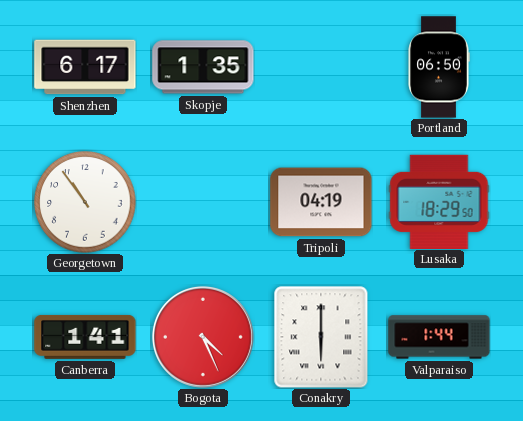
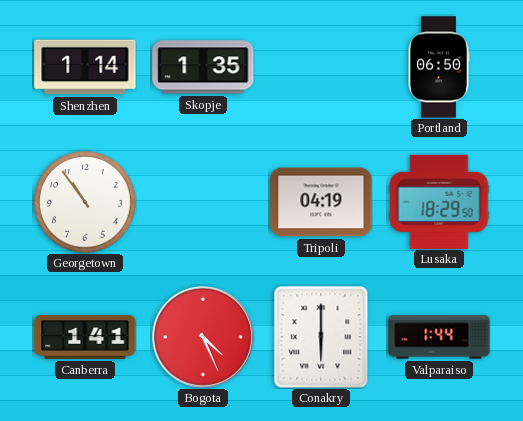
Shenzhen: 6:17 -> 1:14 (85, 67)
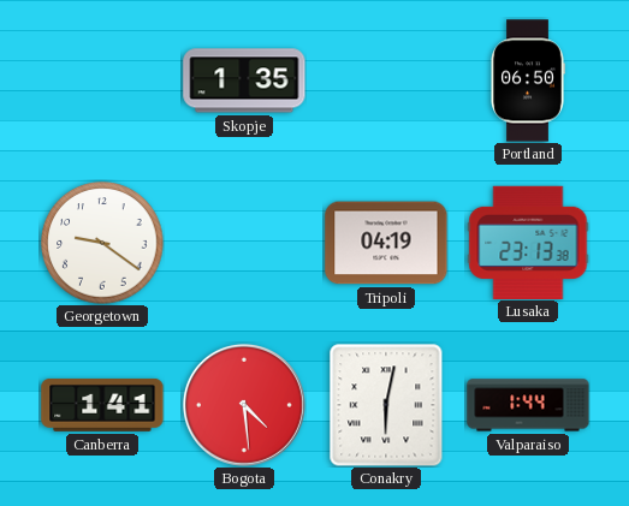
Shenzhen: 1:14 -> none (85, 67)
Georgetown: 10:54 -> 9:21 (102, 243)
Lusaka: 18:29 -> 23:13 (528, 242)
Bogota: 4:26 -> 4:29 (244, 405)
Conakry: 6:00 -> 6:02 (386, 405)
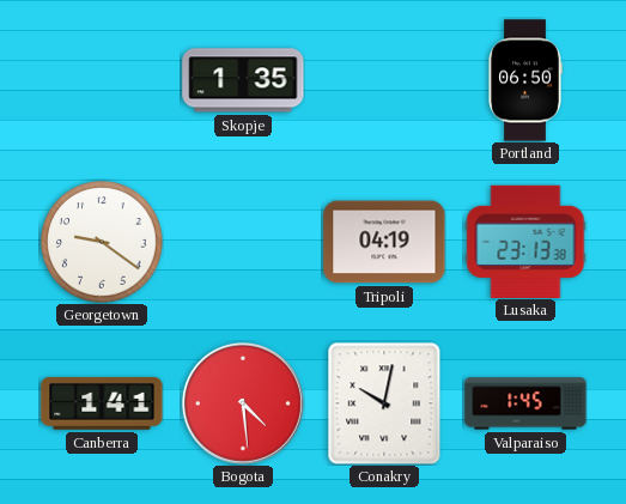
Conakry: 6:02 -> 10:02 (384, 403)
Valparaiso: 1:44 -> 1:45 (525, 403)
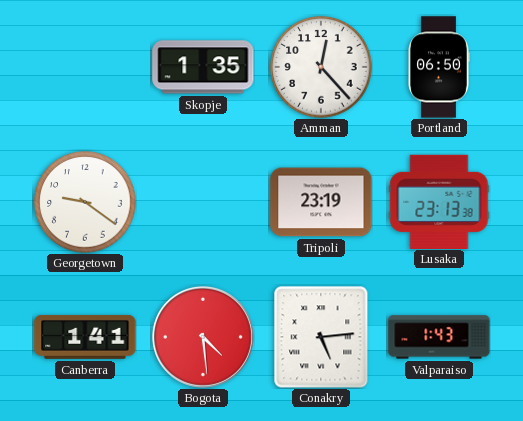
Amman: none -> 12:23 (321, 67)
Tripoli: 04:19 -> 23:19 (321, 202)
Conakry: 10:02 -> 5:14 (321, 337)
Valparaiso: 1:45 -> 1:43 (439, 337)
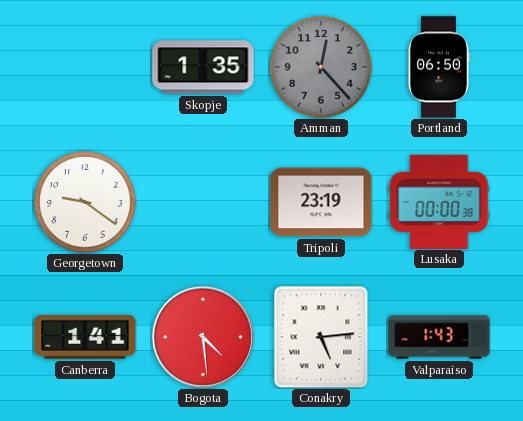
Amman dial: white -> grey (321, 67)
Lusaka: 23:13 -> 00:00 (439, 201)
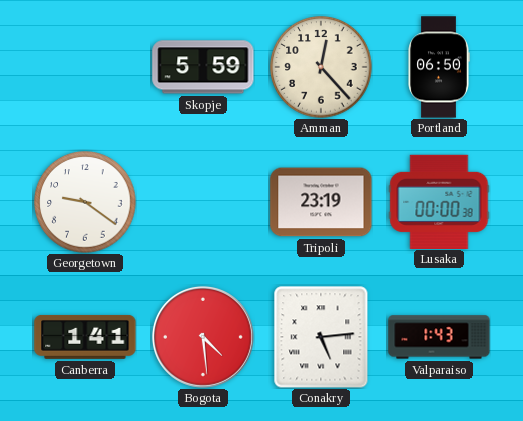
Skopje: 1:35 -> 5:59 (203, 67)
Amman dial: grey -> cream (321, 67)
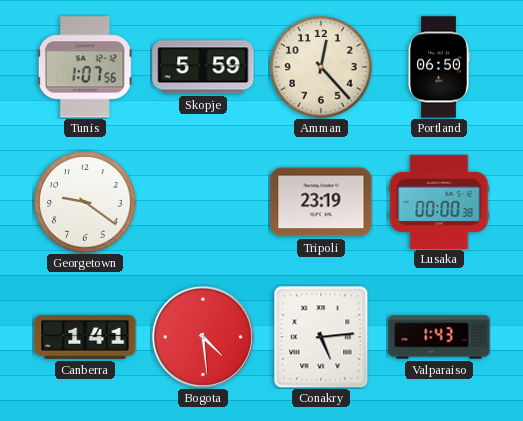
Tunis: none -> 1:07 (85, 67)
